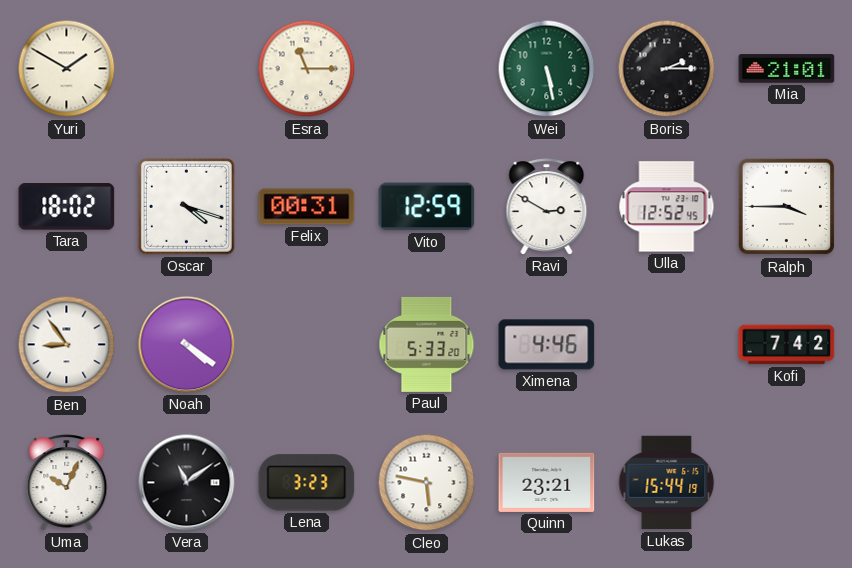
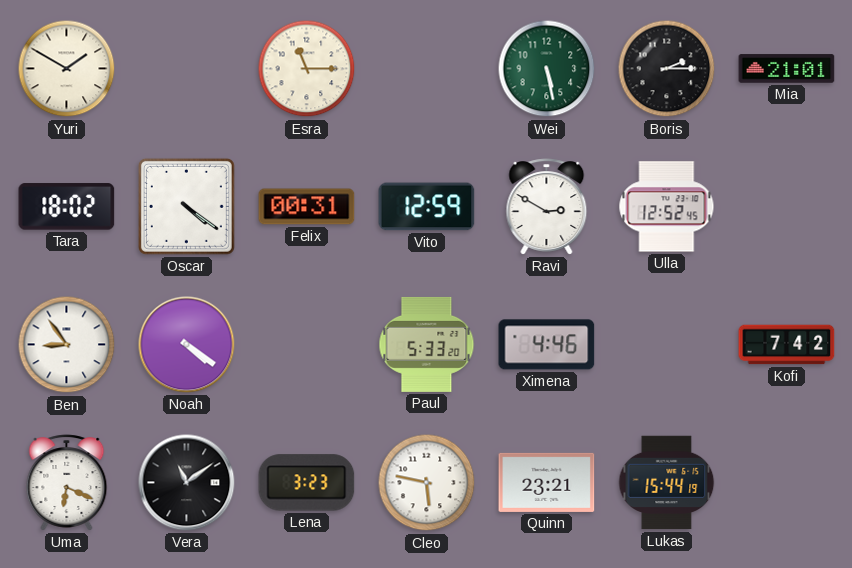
Oscar: 4:18 -> 4:21 (186, 206)
Ralph: 3:45 -> none (787, 207)
Uma: 10:04 -> 6:19 (67, 483)
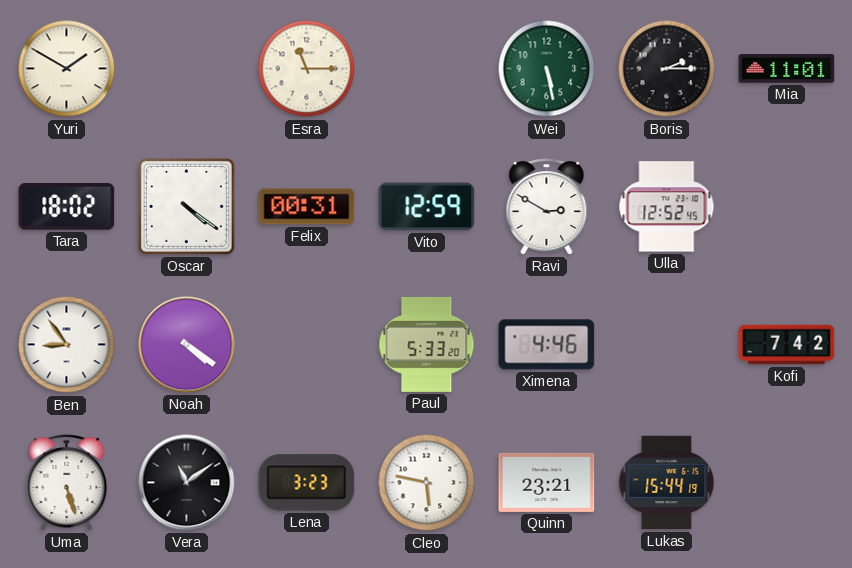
Mia: 21:01 -> 11:01 (787, 69)
Uma: 6:19 -> 5:27 (67, 483)
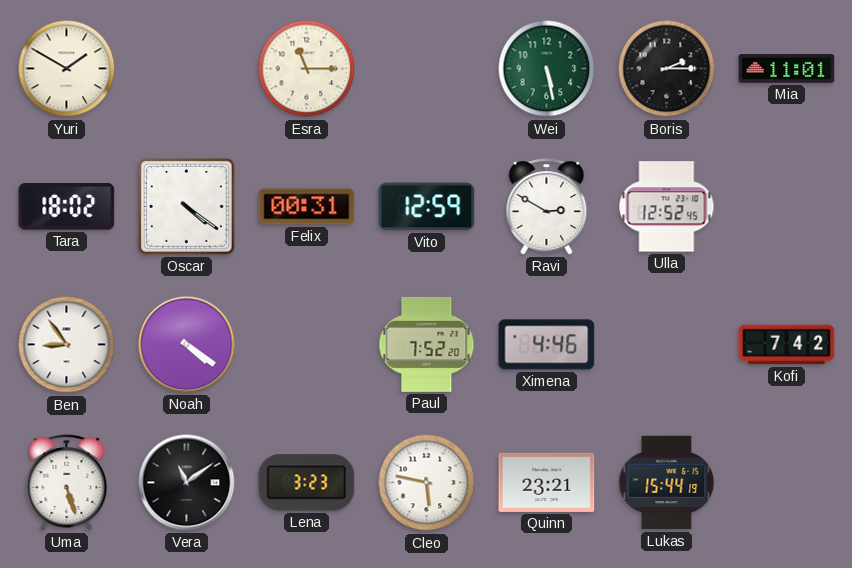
Paul: 5:33 -> 7:52 (427, 344)
